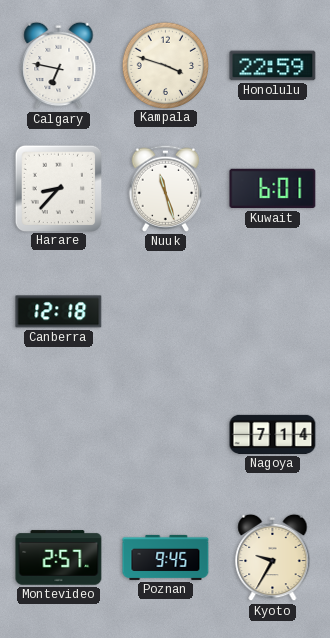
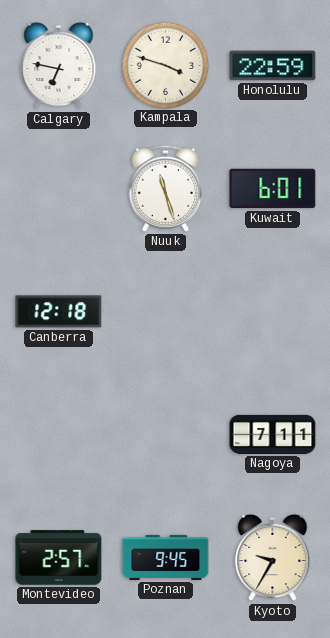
Harare: 8:37 -> none (58, 188)
Nagoya: 7:14 -> 7:11 (273, 434)
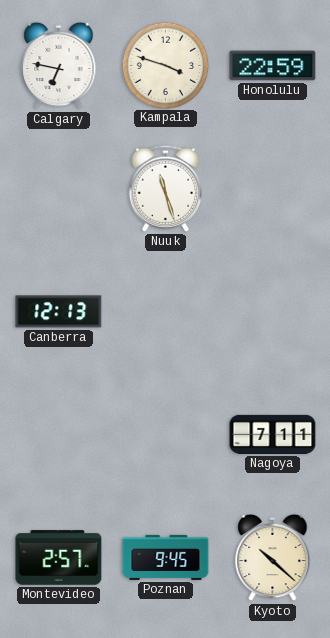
Kuwait: 6:01 -> none (273, 189)
Canberra: 12:18 -> 12:13 (59, 312)
Kyoto: 9:35 -> 10:22 (273, 558)
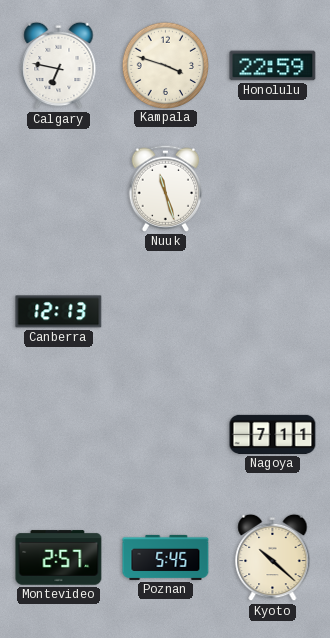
Poznan: 9:45 -> 5:45 (166, 557)
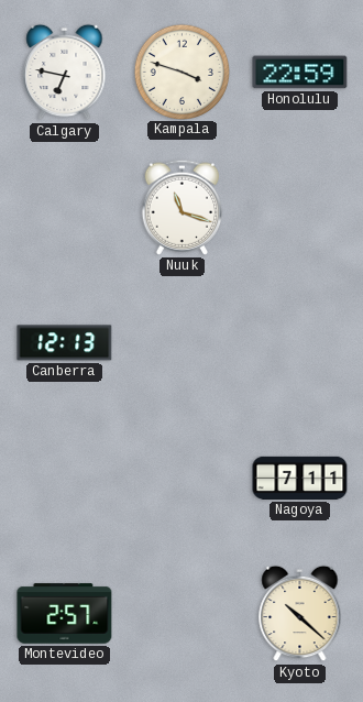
Nuuk: 11:27 -> 11:18 (183, 207)
Poznan: 5:45 -> none (166, 557)
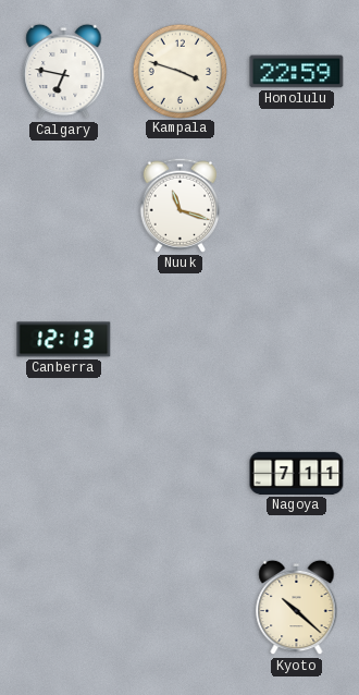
Montevideo: 2:57 -> none (65, 614)
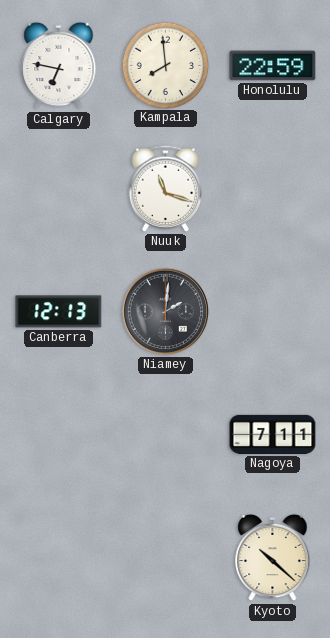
Kampala: 3:48 -> 7:59 (165, 65)
Niamey: none -> 2:01 (165, 311)
